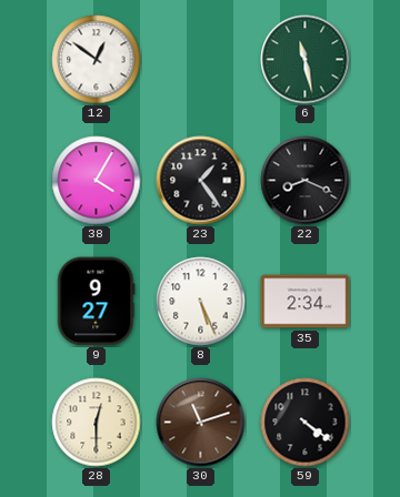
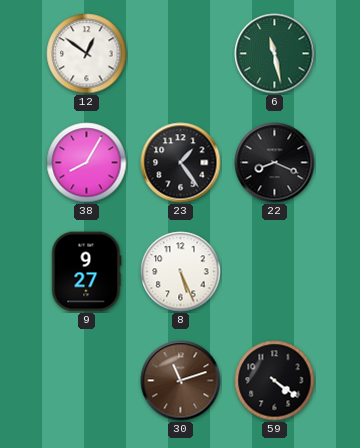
38: 4:05 -> 8:05 (87, 163)
35: 2:34 -> none (306, 302)
28: 12:30 -> none (97, 423)
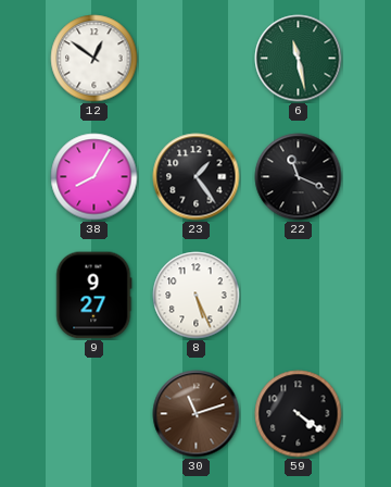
22: 8:19 -> 11:19 (299, 177)
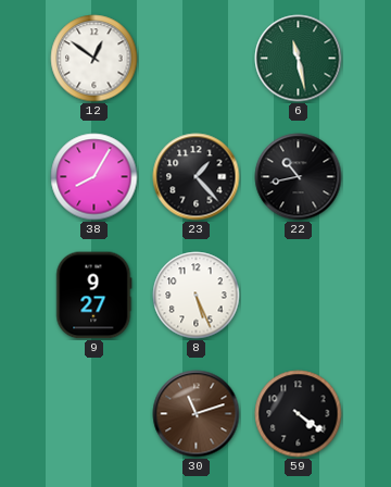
23: 1:24 -> 1:23 (197, 177)
22: 11:19 -> 10:43 (299, 177)
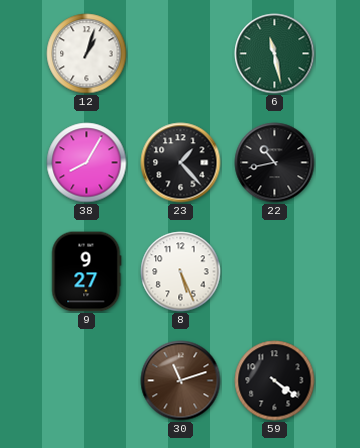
12: 12:51 -> 1:03 (87, 54)
